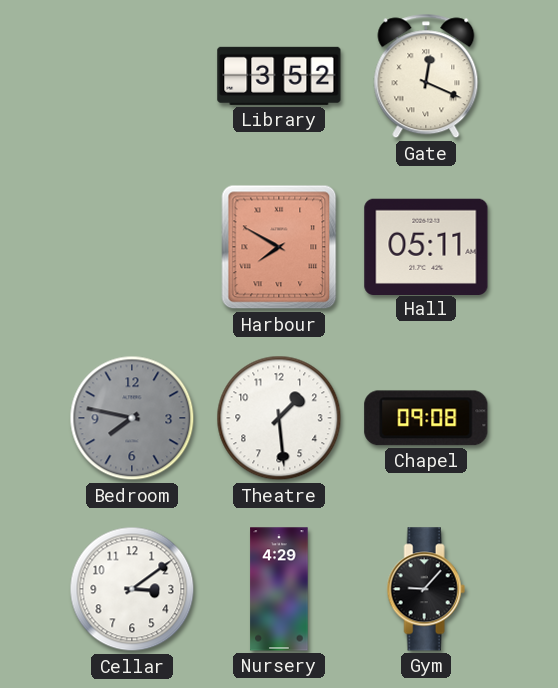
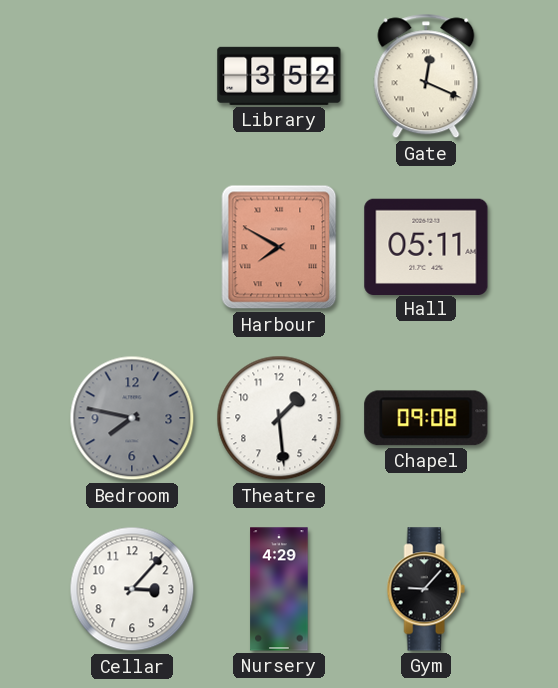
Cellar: 3:09 -> 3:07 (132, 589)
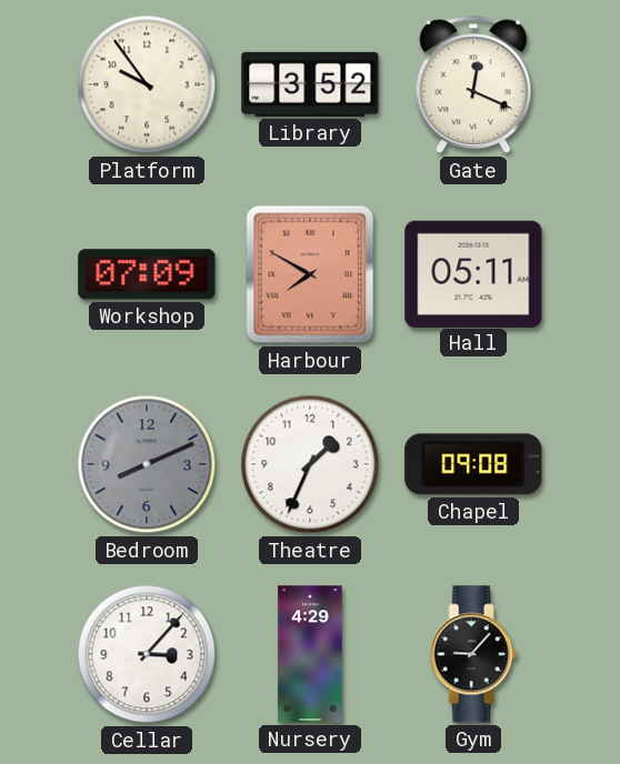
Platform: none -> 9:54 (147, 84)
Workshop: none -> 07:09 (147, 274)
Bedroom: 7:47 -> 8:11 (147, 464)
Theatre: 1:29 -> 1:34 (310, 464)
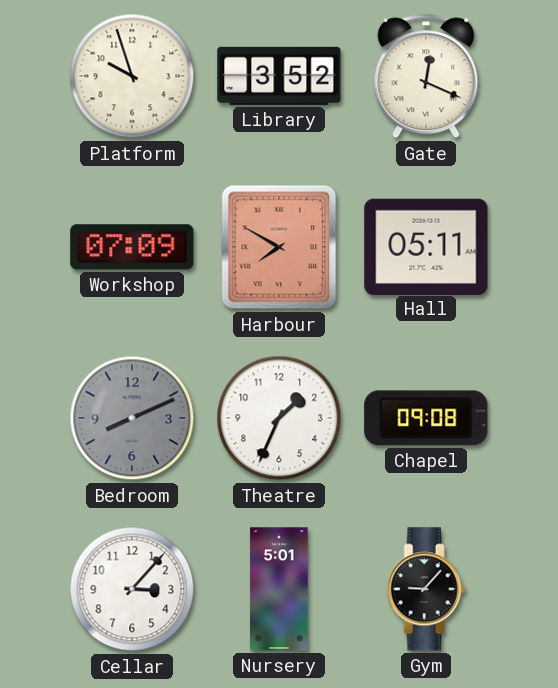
Platform: 9:54 -> 9:57 (132, 76)
Nursery: 4:29 -> 5:01 (279, 589)
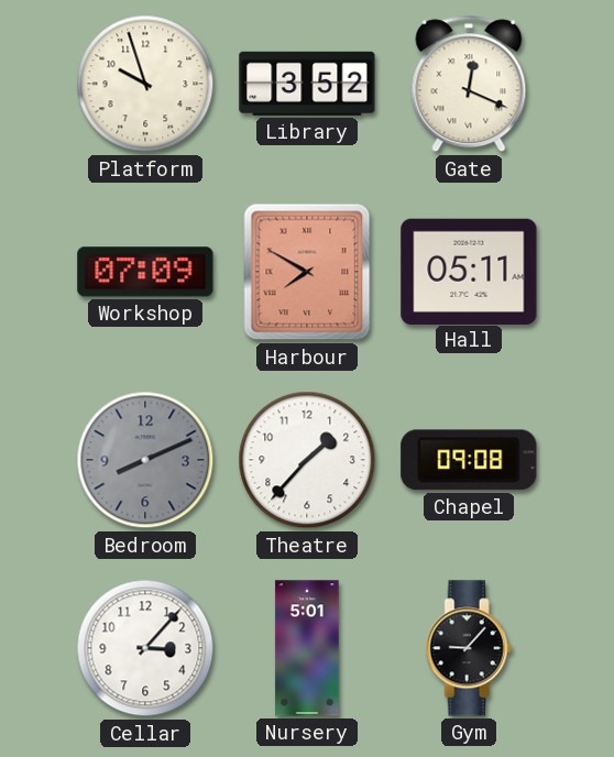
Theatre: 1:34 -> 1:37 (307, 460)
